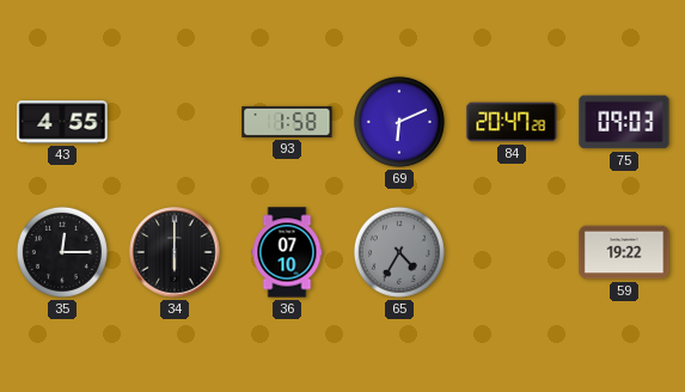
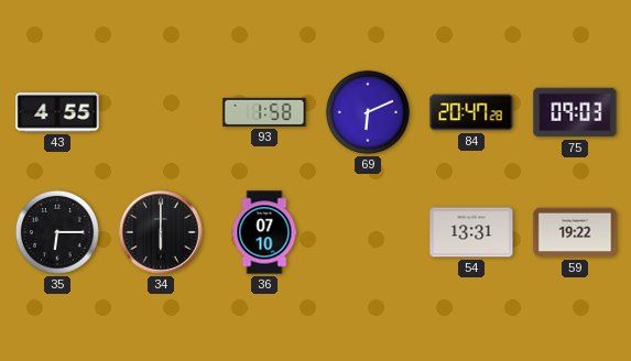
35: 12:15 -> 6:15 (57, 232)
65: 4:35 -> none (399, 252)
54: none -> 13:31 (471, 232)
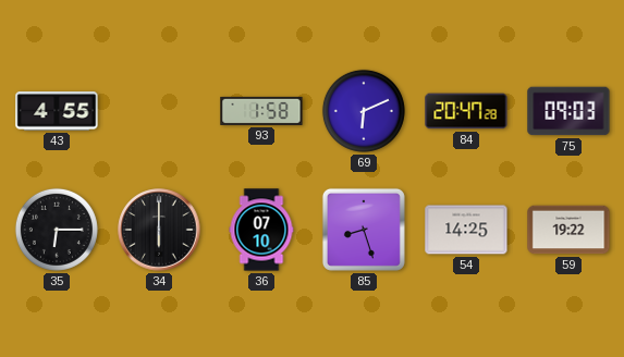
85: none -> 8:27 (364, 230)
54: 13:31 -> 14:25 (466, 230)
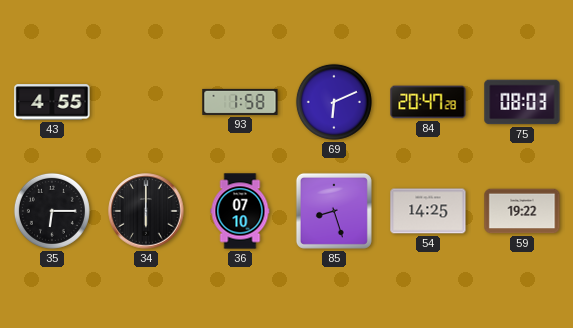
75: 09:03 -> 08:03 (522, 102)
